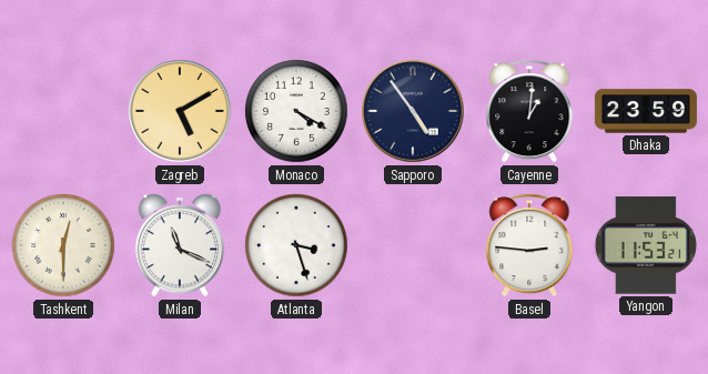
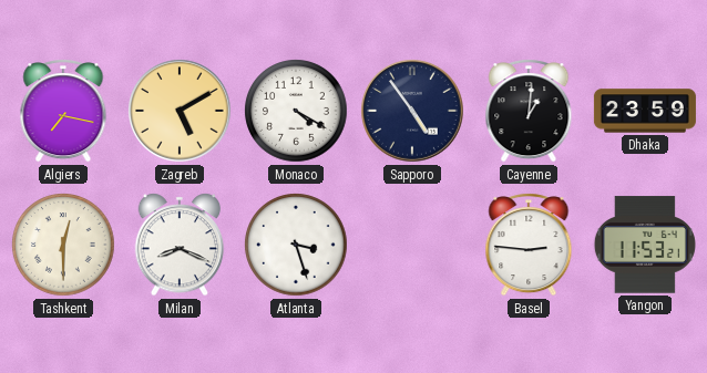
Algiers: none -> 7:17 (63, 111)
Milan: 11:19 -> 8:19 (180, 245)
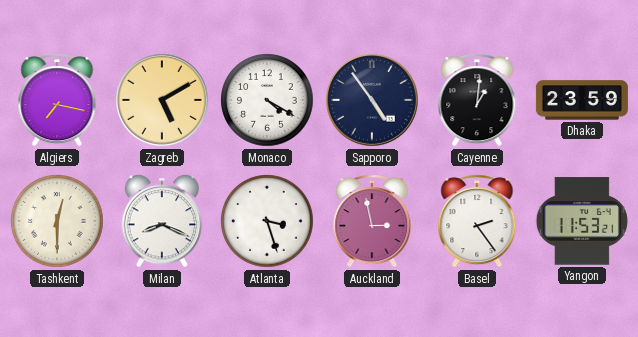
Auckland: none -> 2:58 (372, 221)
Basel: 2:46 -> 2:24 (477, 221)
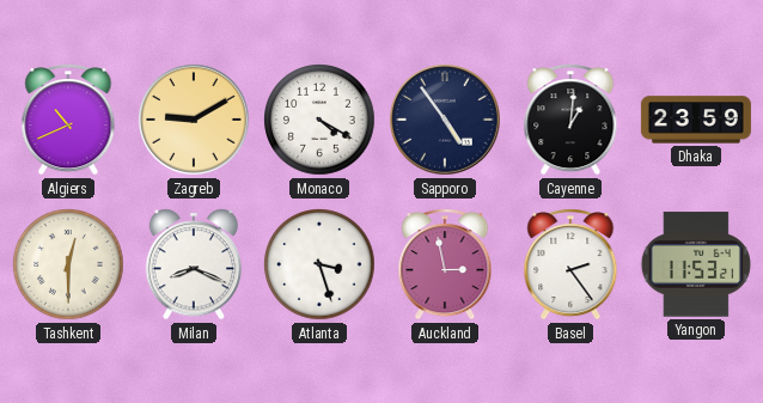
Algiers: 7:17 -> 10:41 (68, 120)
Zagreb: 5:10 -> 9:10 (195, 121)
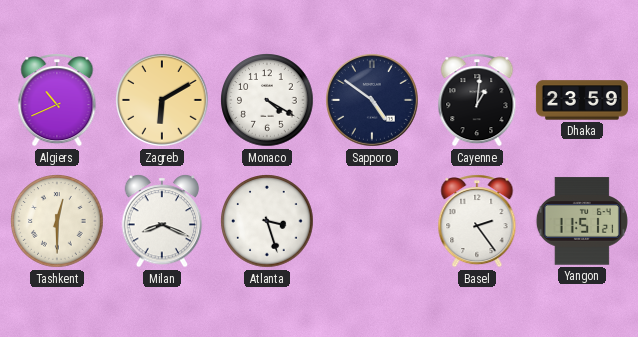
Zagreb: 9:10 -> 6:10 (163, 101)
Sapporo: 4:54 -> 4:51 (373, 101)
Auckland: 2:58 -> none (445, 264)
Yangon: 11:53 -> 11:51 (582, 221)
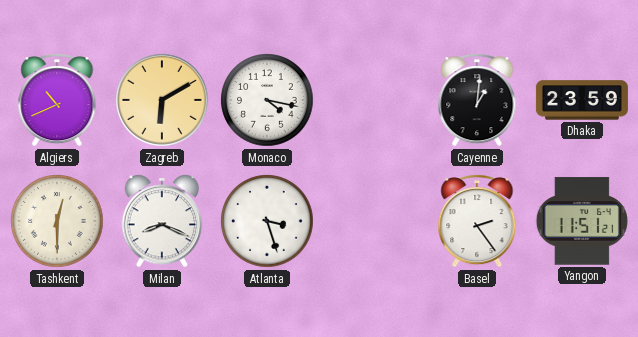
Monaco: 4:20 -> 4:17 (267, 100)
Sapporo: 4:51 -> none (373, 101)
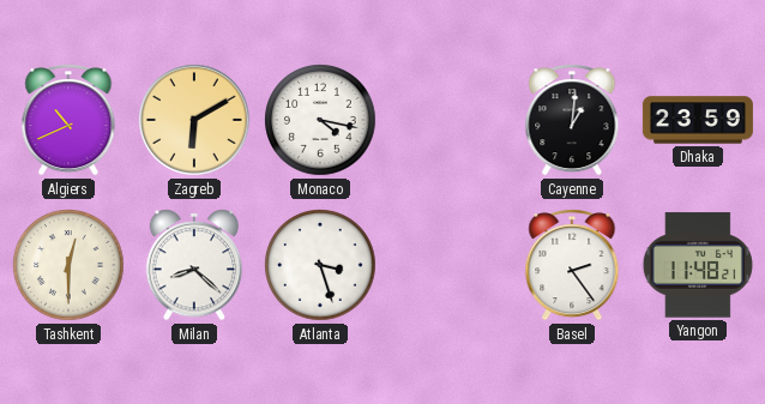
Milan: 8:19 -> 8:22 (194, 265)
Yangon: 11:51 -> 11:48 (698, 265)
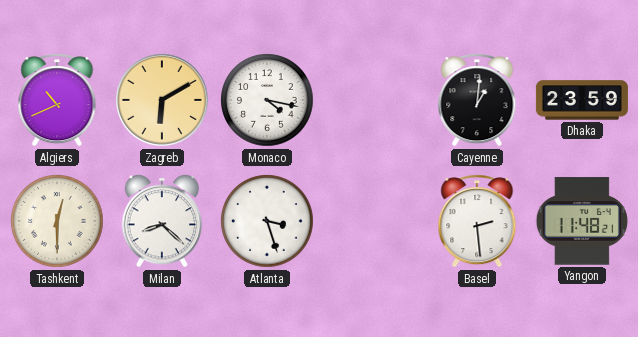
Basel: 2:24 -> 2:29 (477, 221)
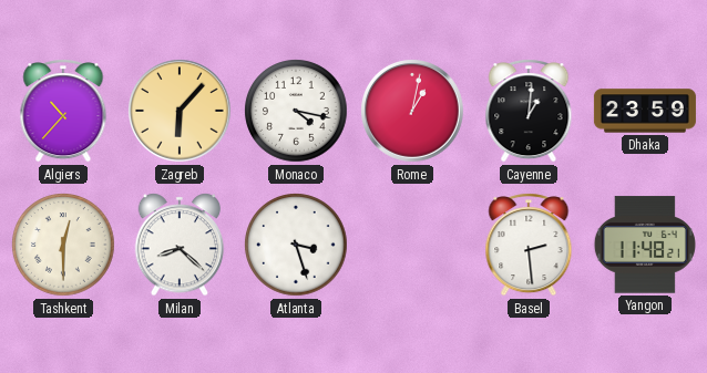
Algiers: 10:41 -> 10:37 (63, 111)
Zagreb: 6:10 -> 6:07 (181, 112)
Rome: none -> 1:02 (413, 112)
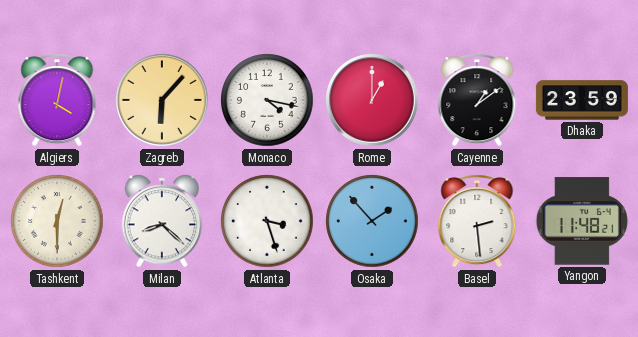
Algiers: 10:37 -> 4:02 (57, 100)
Rome: 1:02 -> 1:00 (373, 101)
Cayenne: 1:01 -> 1:09 (477, 100)
Osaka: none -> 1:53 (372, 221)
